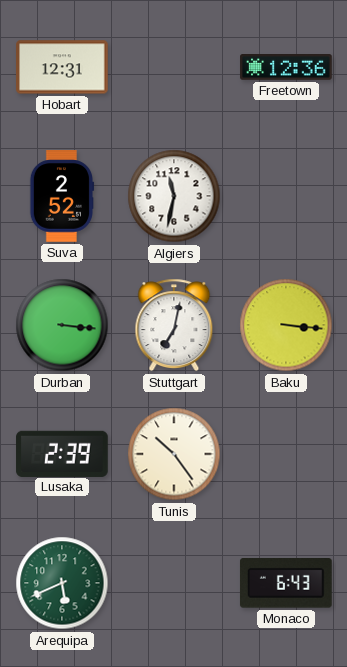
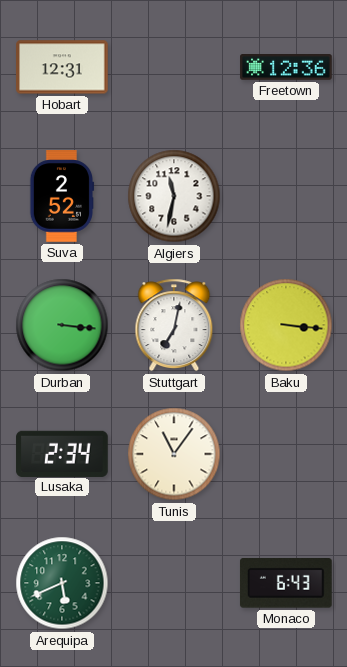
Lusaka: 2:39 -> 2:34 (62, 453)
Tunis: 10:24 -> 11:06 (174, 454)
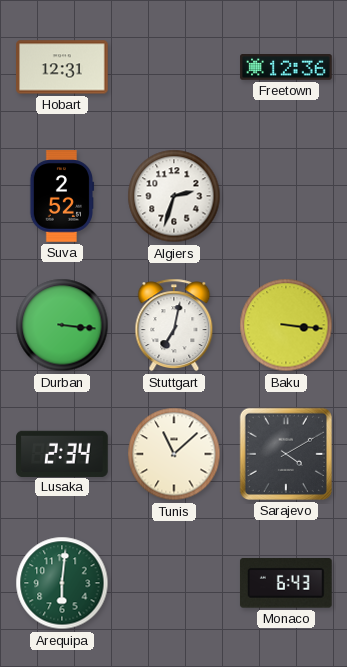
Algiers: 11:32 -> 2:33 (174, 196)
Tunis: 11:06 -> 11:08 (174, 454)
Sarajevo: none -> 4:10 (286, 454)
Arequipa: 5:41 -> 6:01 (62, 583)
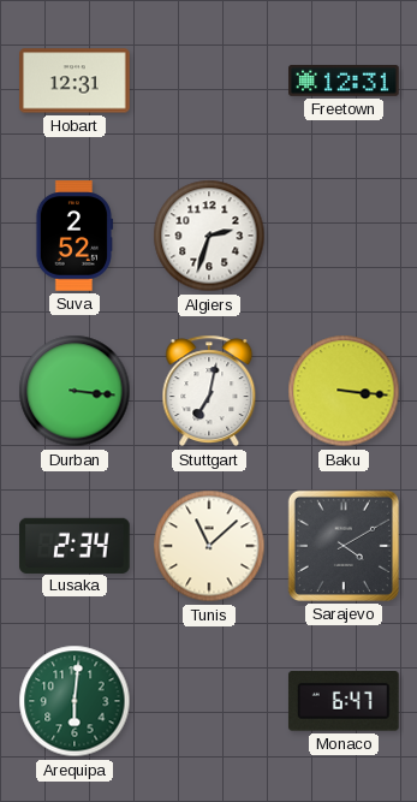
Freetown: 12:36 -> 12:31 (344, 82)
Monaco: 6:43 -> 6:47 (344, 701)
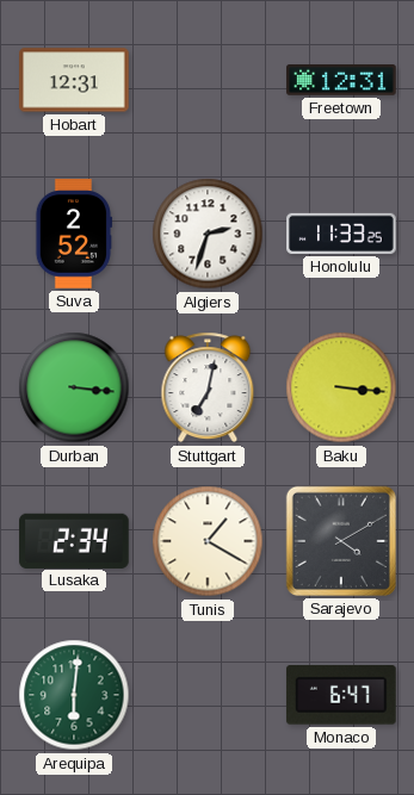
Honolulu: none -> 11:33 (341, 234)
Tunis: 11:08 -> 1:20 (208, 541)
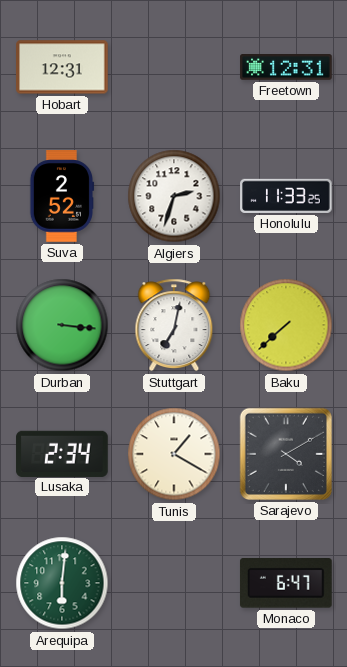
Baku: 3:16 -> 7:38 (286, 325)
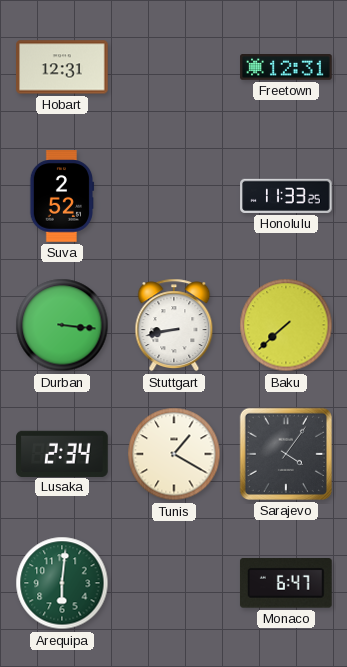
Algiers: 2:33 -> none (174, 196)
Stuttgart: 7:02 -> 8:43 (174, 325)
Sarajevo: 4:10 -> 4:06 (286, 454)
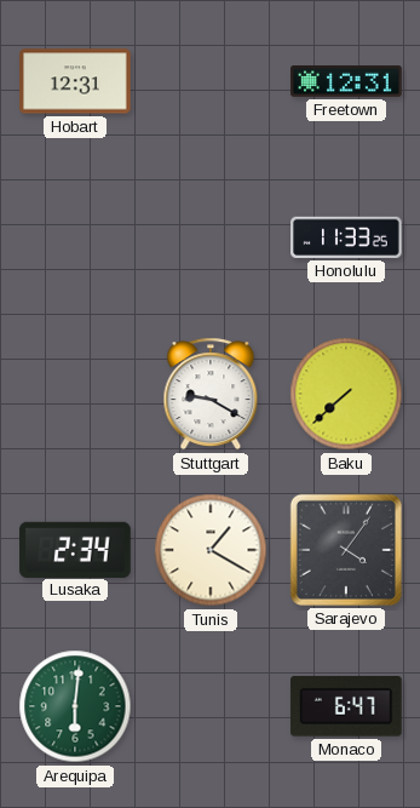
Suva: 2:52 -> none (62, 196)
Durban: 3:16 -> none (62, 325)
Stuttgart: 8:43 -> 9:20 (211, 394)
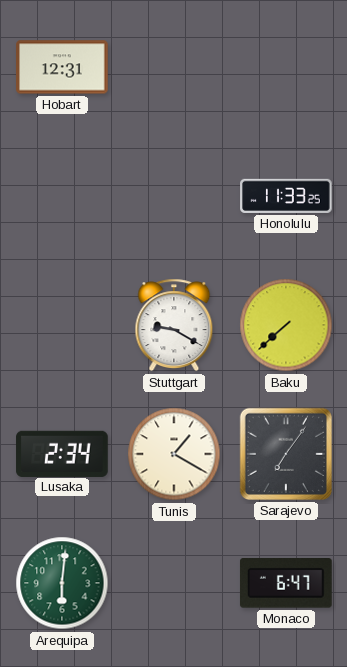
Freetown: 12:31 -> none (346, 82)
Sarajevo: 4:06 -> 7:06 (286, 454)
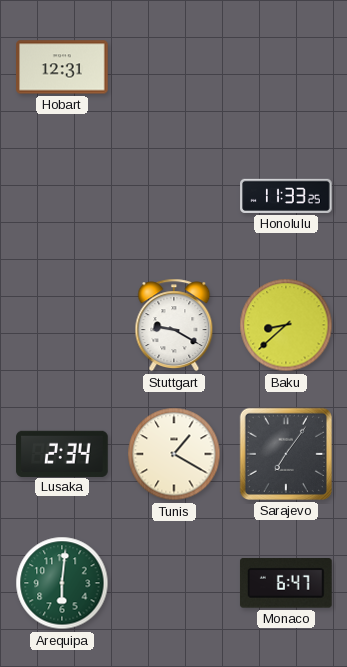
Baku: 7:38 -> 8:38 (286, 325)
